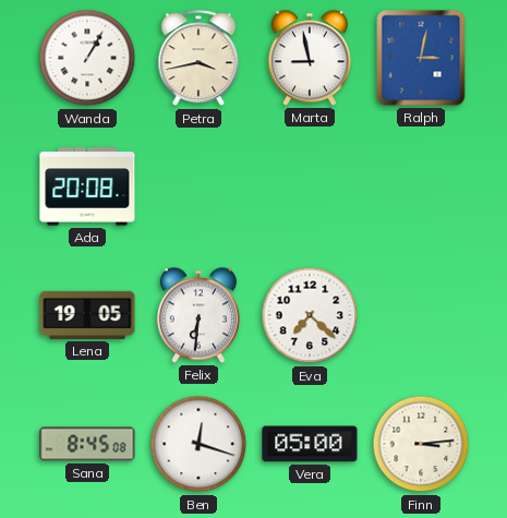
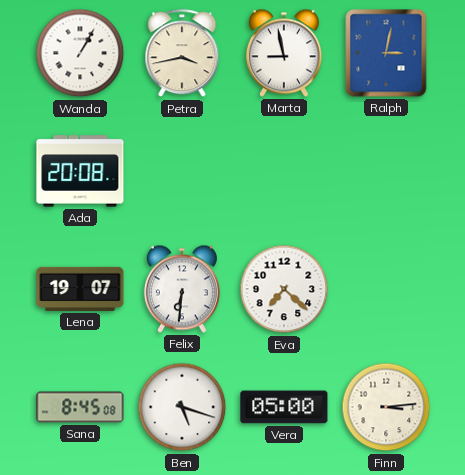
Lena: 19:05 -> 19:07 (80, 289)
Ben: 12:18 -> 5:18 (182, 407)
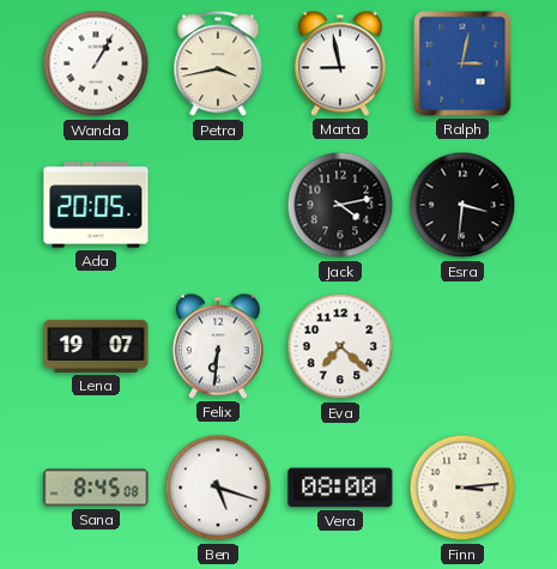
Ada: 20:08 -> 20:05 (96, 205)
Jack: none -> 4:13 (340, 205)
Esra: none -> 3:31 (462, 205)
Vera: 05:00 -> 08:00 (340, 488)
